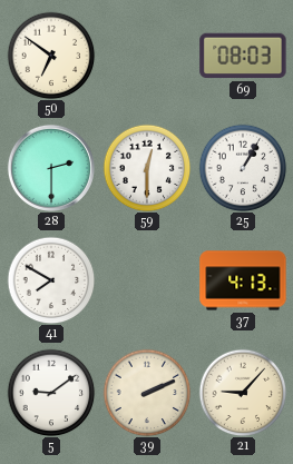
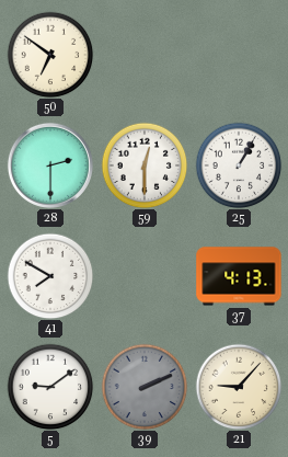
69: 08:03 -> none (243, 56)
39 dial: cream -> grey (145, 387)
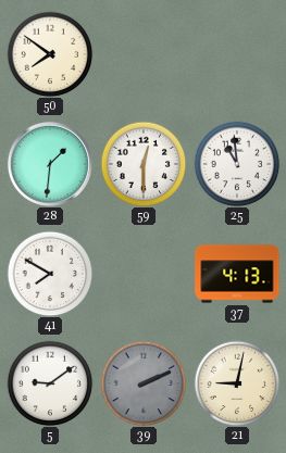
50: 6:51 -> 7:51 (50, 54)
28: 2:30 -> 1:31 (50, 164)
25: 1:05 -> 10:59 (237, 164)
21: 9:07 -> 9:02 (237, 383)
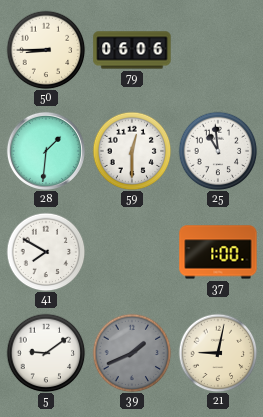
50: 7:51 -> 8:45 (46, 50)
79: none -> 06:06 (132, 50)
37: 4:13 -> 1:00 (218, 252)
39: 2:11 -> 1:41 (132, 353)
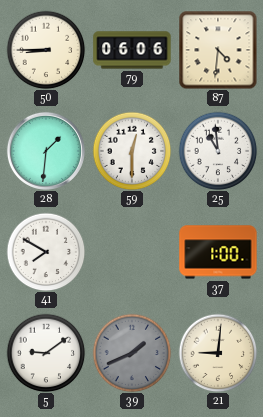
87: none -> 4:31 (218, 50)
21: 9:02 -> 9:01 (218, 353)
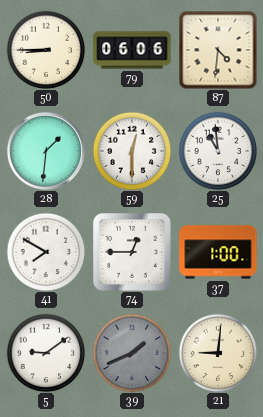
74: none -> 12:45 (133, 253)
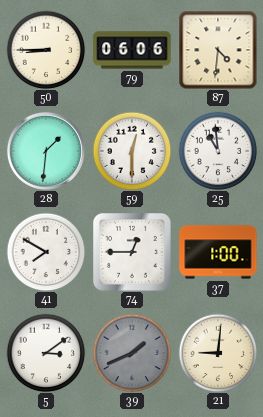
5: 9:09 -> 3:09 (46, 353)
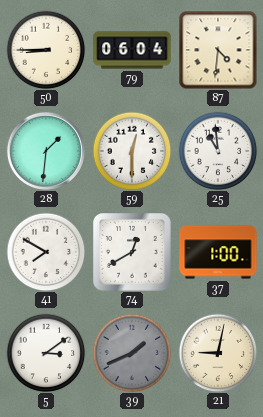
79: 06:06 -> 06:04 (132, 50)
74: 12:45 -> 12:40 (133, 253)
21: 9:01 -> 9:02 (218, 353)
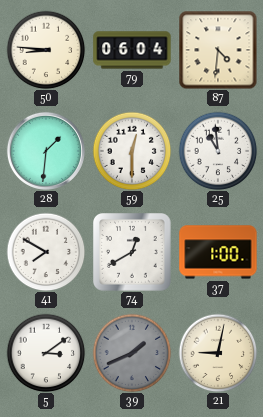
50: 8:45 -> 8:46 (46, 50)
